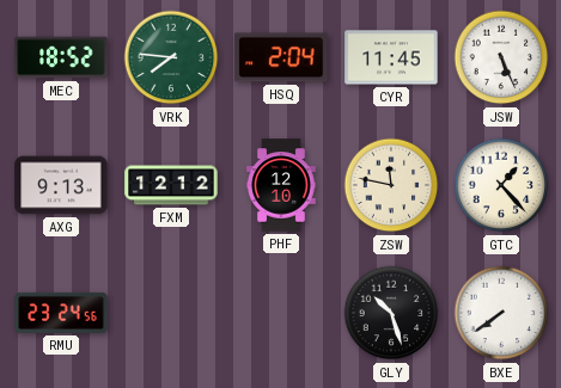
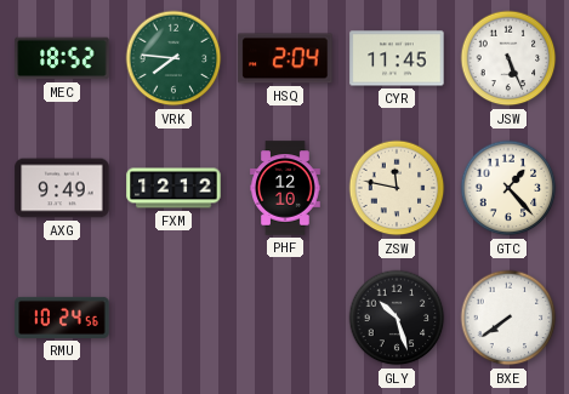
AXG: 9:13 -> 9:49 (62, 188)
RMU: 23:24 -> 10:24 (62, 318)
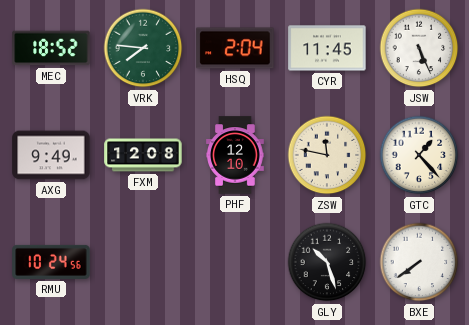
FXM: 12:12 -> 12:08 (143, 155)
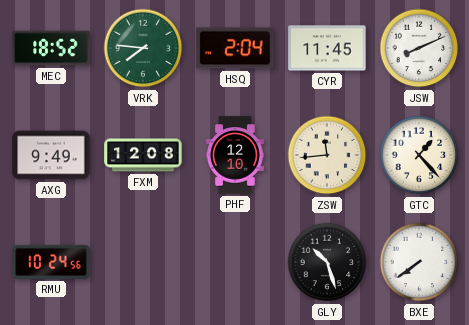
JSW: 5:26 -> 8:11 (419, 48)
ZSW: 11:47 -> 11:44 (327, 155)
